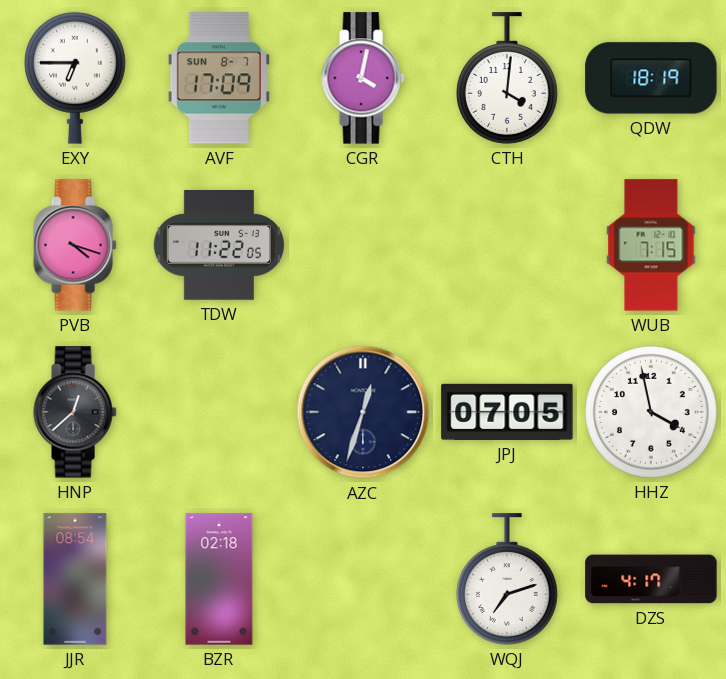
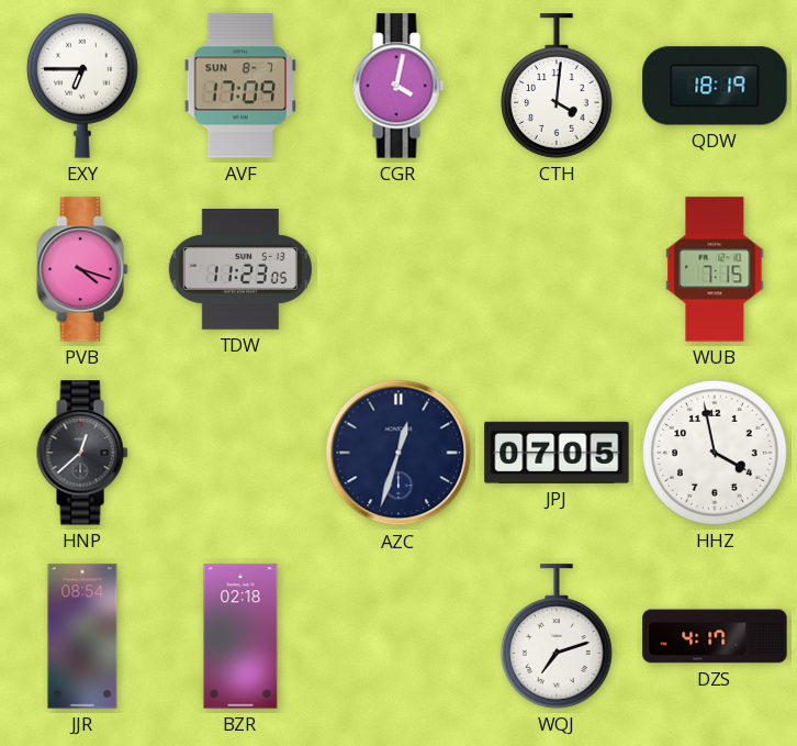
TDW: 11:22 -> 11:23 (240, 270)
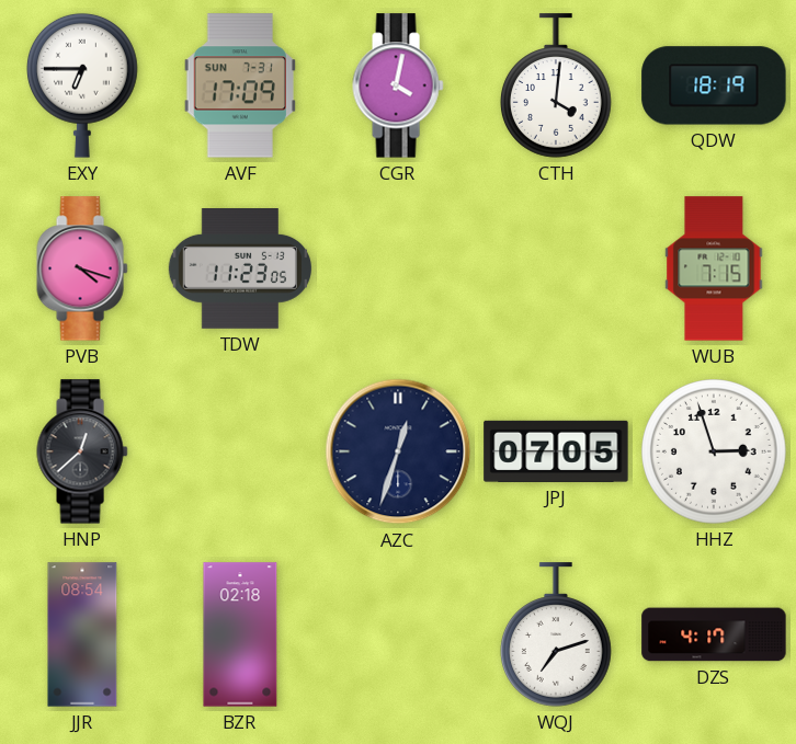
AVF date: SUN 8-7 -> SUN 7-31 (240, 85)
HHZ: 3:58 -> 2:57 (714, 451)
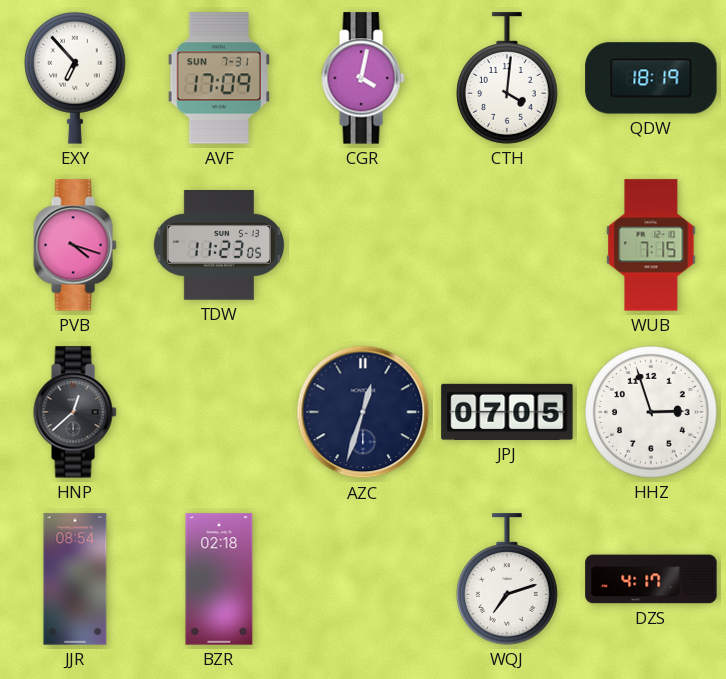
EXY: 6:45 -> 6:53 (76, 78)
